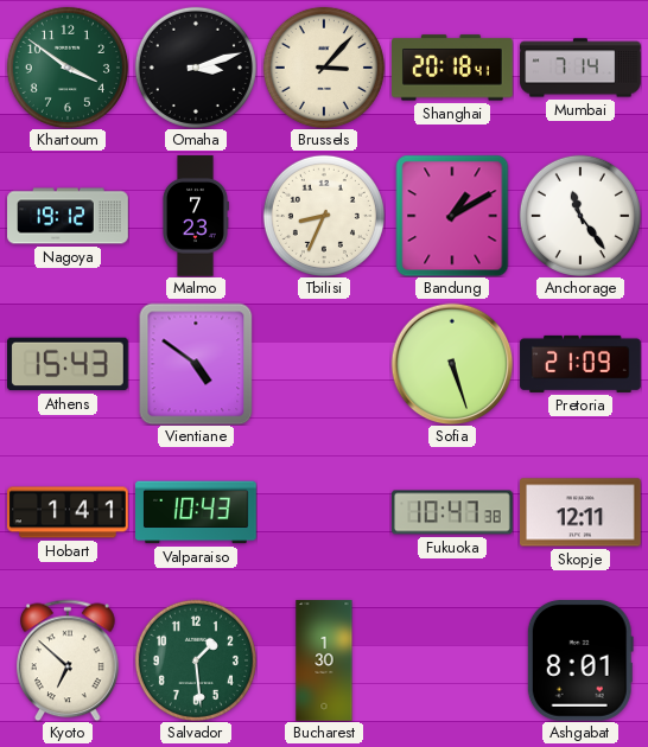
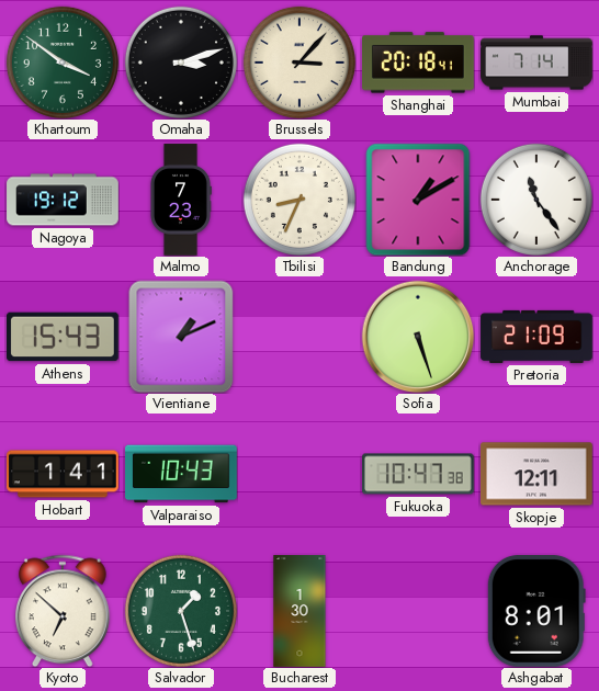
Vientiane: 4:51 -> 1:11 (181, 337)
Salvador: 1:29 -> 1:27 (181, 611)
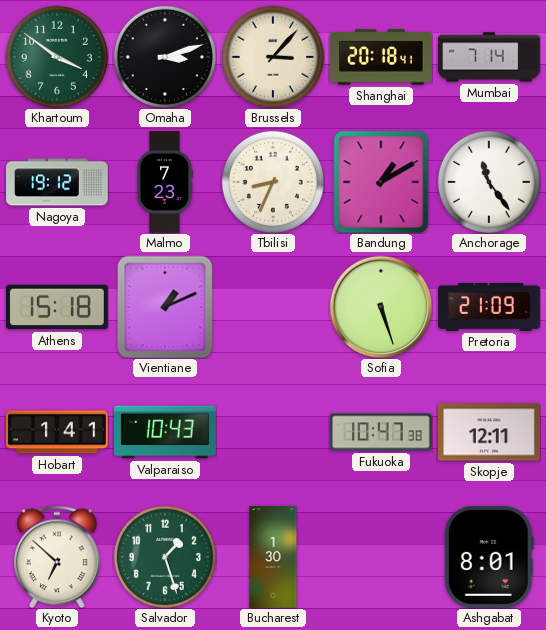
Athens: 15:43 -> 15:18 (58, 307)
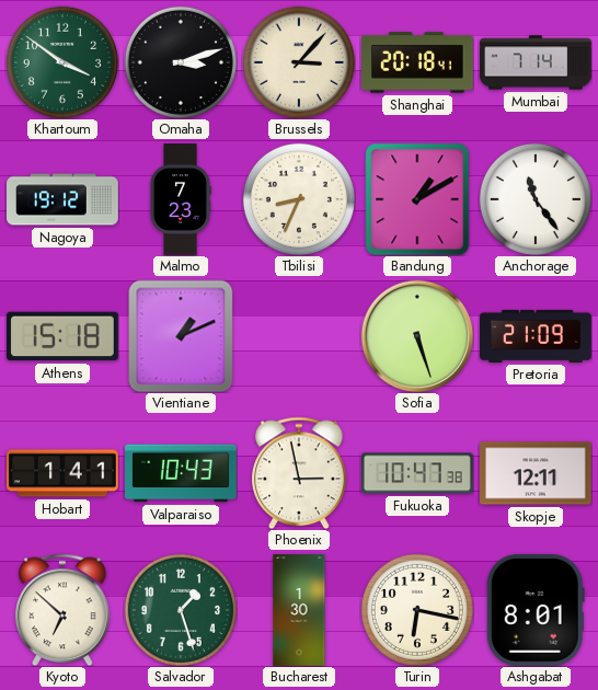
Phoenix: none -> 2:58 (300, 473)
Turin: none -> 6:17 (417, 610)
